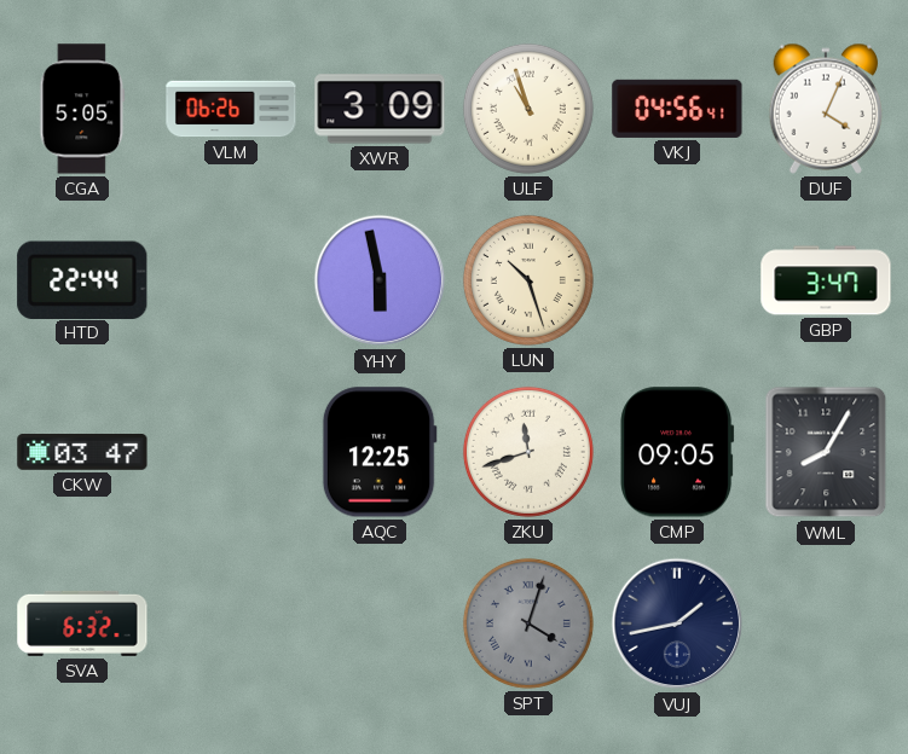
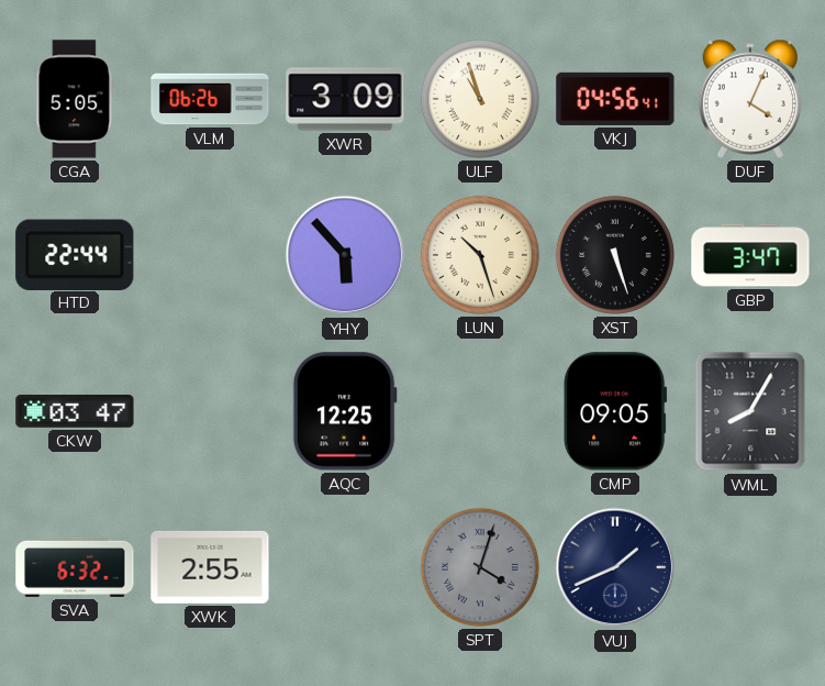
YHY: 5:58 -> 5:53 (345, 255)
XST: none -> 5:27 (615, 255)
ZKU: 11:42 -> none (528, 452)
XWK: none -> 2:55 (210, 567)
VUJ: 1:43 -> 1:41 (615, 567)
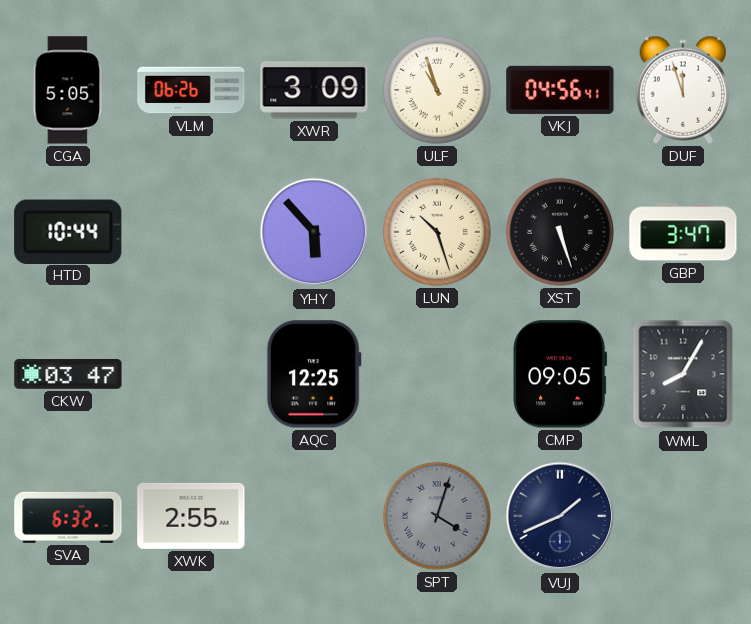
DUF: 4:04 -> 11:57 (683, 90)
HTD: 22:44 -> 10:44 (68, 231)
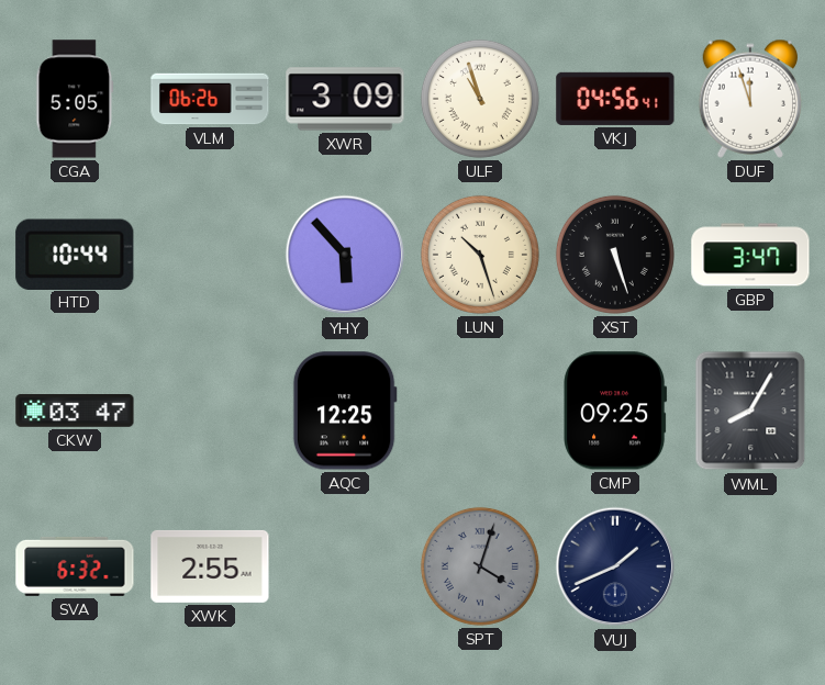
CMP: 09:05 -> 09:25 (615, 411)
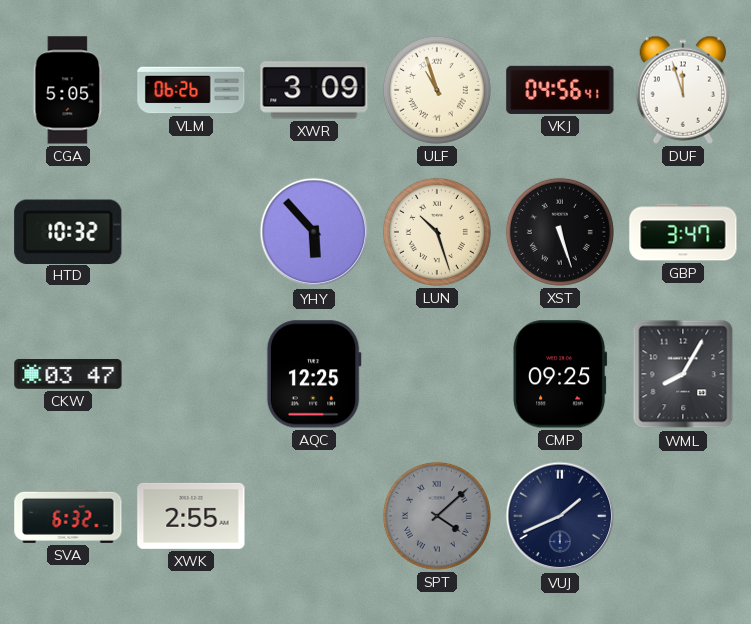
HTD: 10:44 -> 10:32 (68, 231)
SPT: 4:03 -> 4:08 (437, 516)
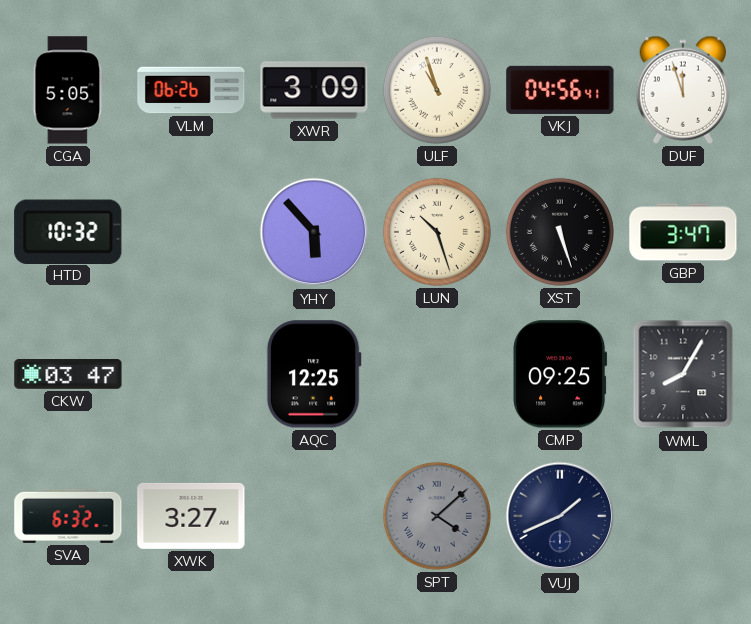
XWK: 2:55 -> 3:27 (191, 516)
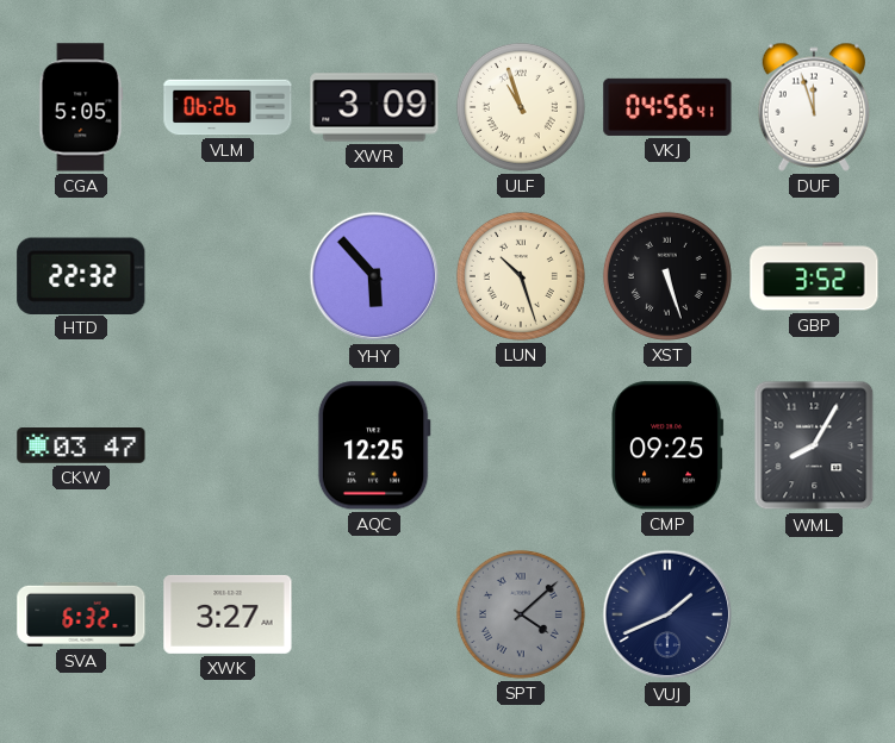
HTD: 10:32 -> 22:32 (81, 275)
GBP: 3:47 -> 3:52 (814, 276)
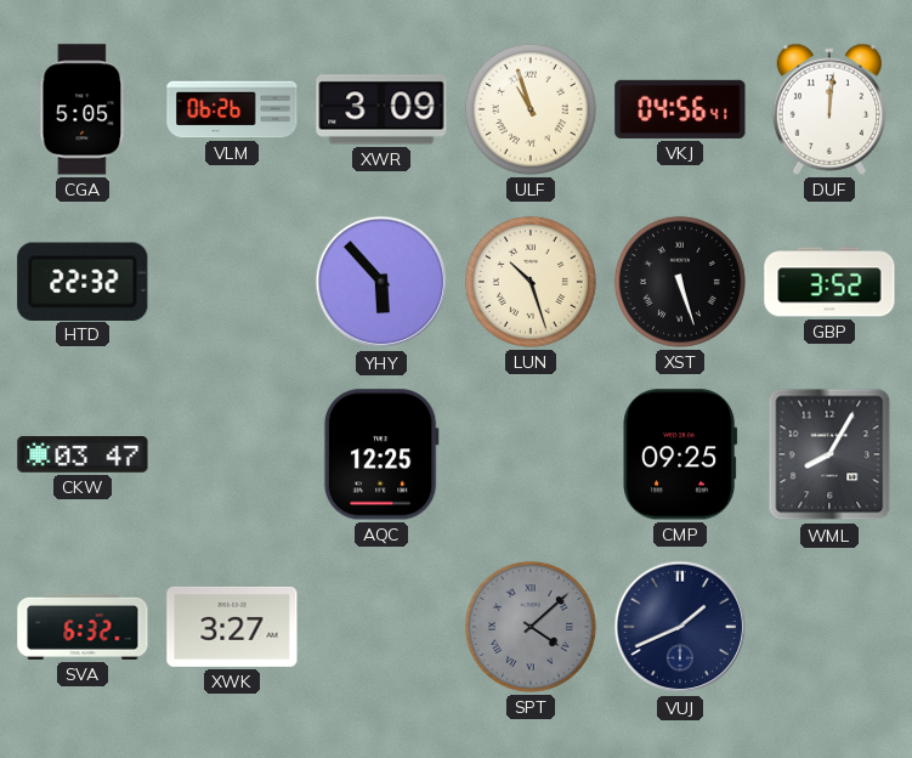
DUF: 11:57 -> 12:01 (829, 109)
